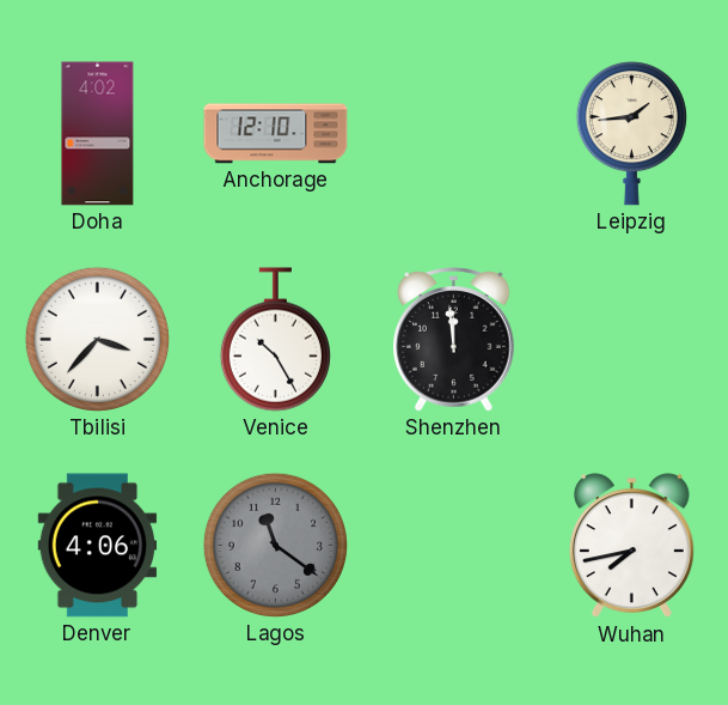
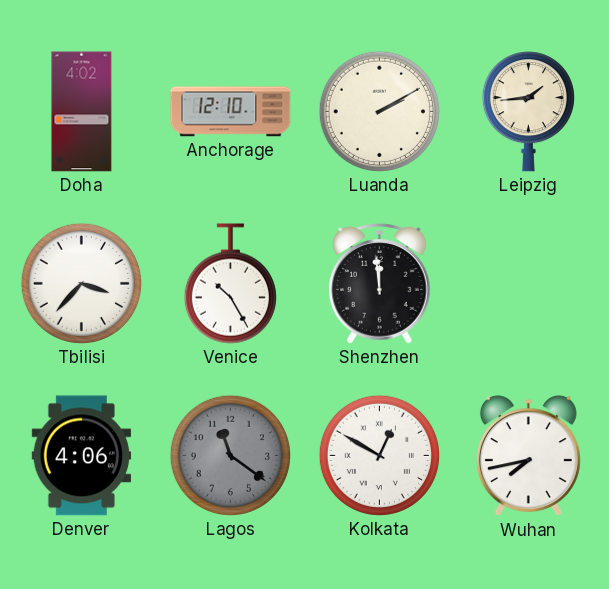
Luanda: none -> 2:10 (379, 111)
Kolkata: none -> 12:50 (379, 455)
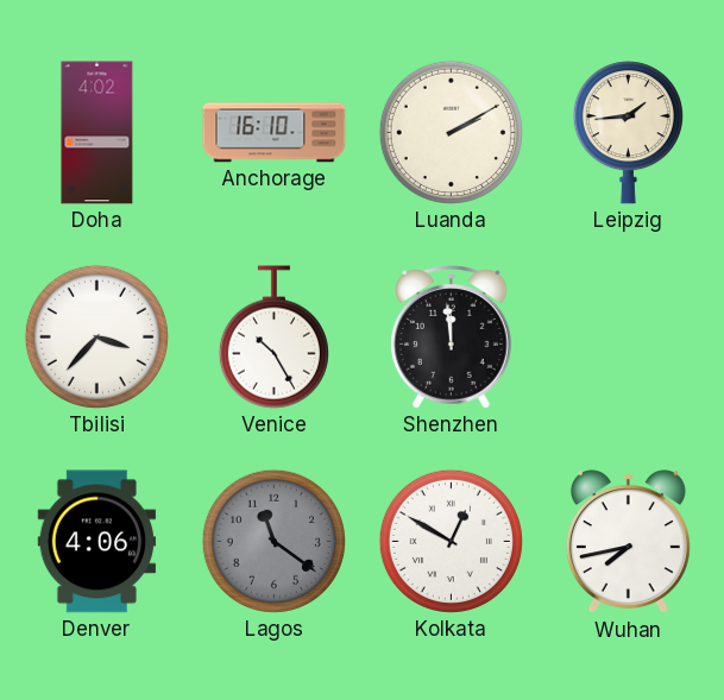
Anchorage: 12:10 -> 16:10 (275, 133)
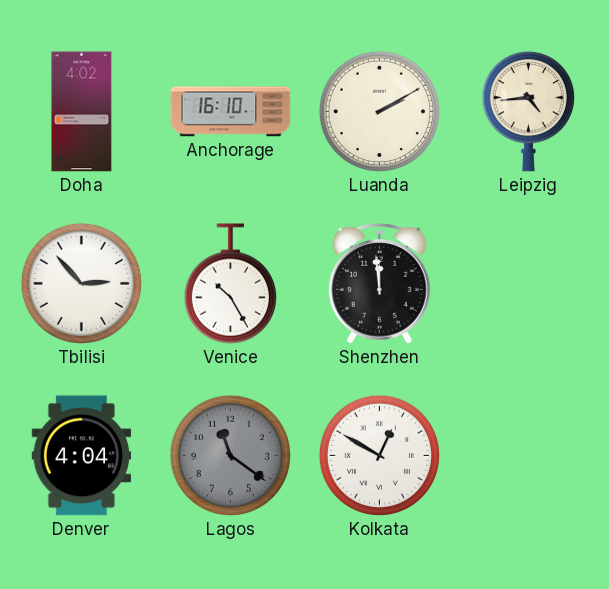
Leipzig: 1:44 -> 4:44 (528, 112)
Tbilisi: 3:37 -> 2:53 (81, 283)
Denver: 4:06 -> 4:04 (82, 456)
Wuhan: 7:43 -> none (628, 542)
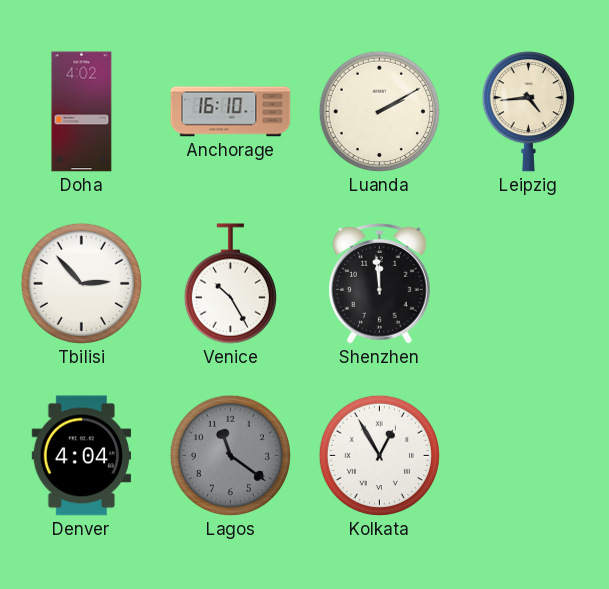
Kolkata: 12:50 -> 12:55 (379, 455)
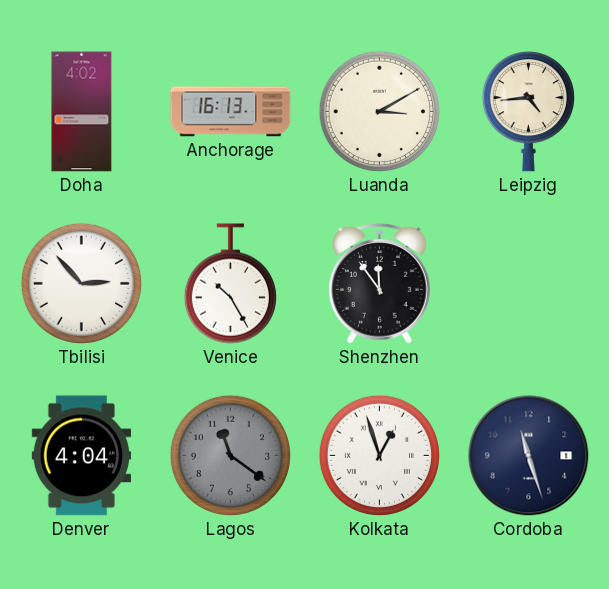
Anchorage: 16:10 -> 16:13 (231, 112)
Luanda: 2:10 -> 3:10 (379, 111)
Shenzhen: 11:59 -> 11:54 (380, 284)
Kolkata: 12:55 -> 12:57 (379, 455)
Cordoba: none -> 11:27 (529, 456)
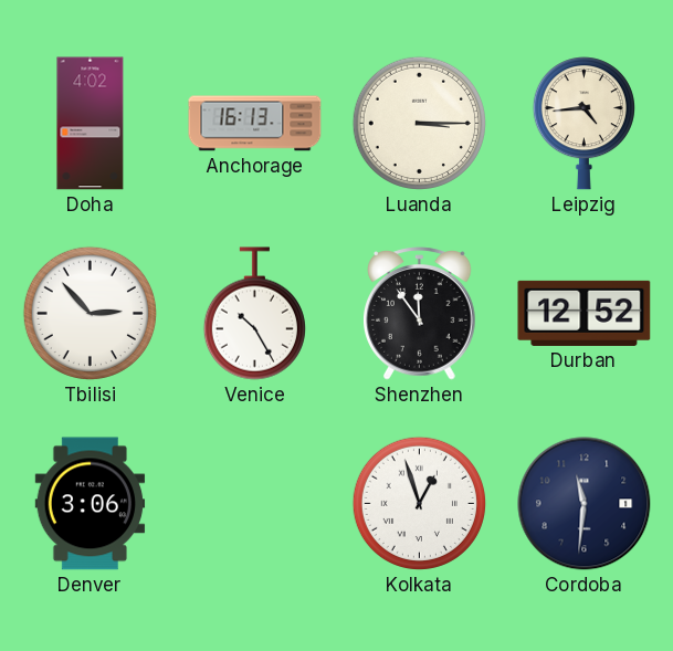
Luanda: 3:10 -> 3:15 (419, 123)
Durban: none -> 12:52 (585, 313)
Denver: 4:04 -> 3:06 (91, 504)
Lagos: 11:21 -> none (230, 455)
Cordoba: 11:27 -> 11:31 (585, 504)
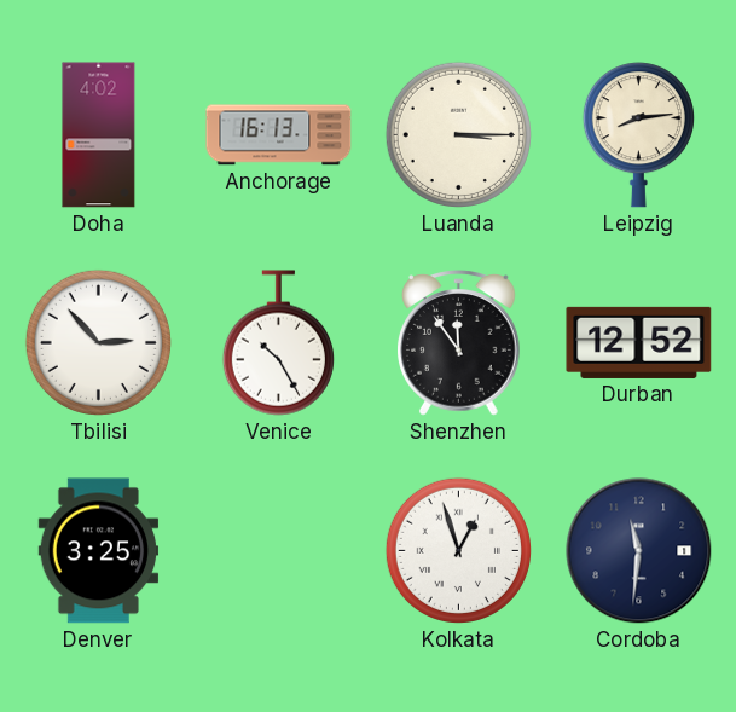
Leipzig: 4:44 -> 8:14 (638, 135)
Denver: 3:06 -> 3:25 (99, 551)
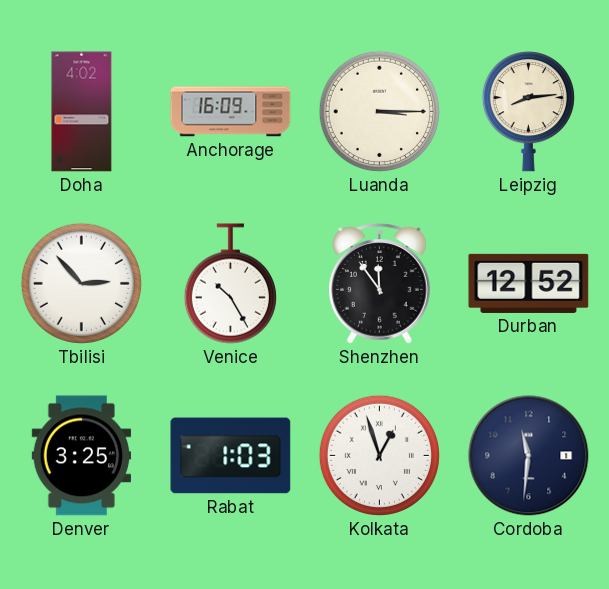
Anchorage: 16:13 -> 16:09 (231, 112)
Rabat: none -> 1:03 (231, 456)
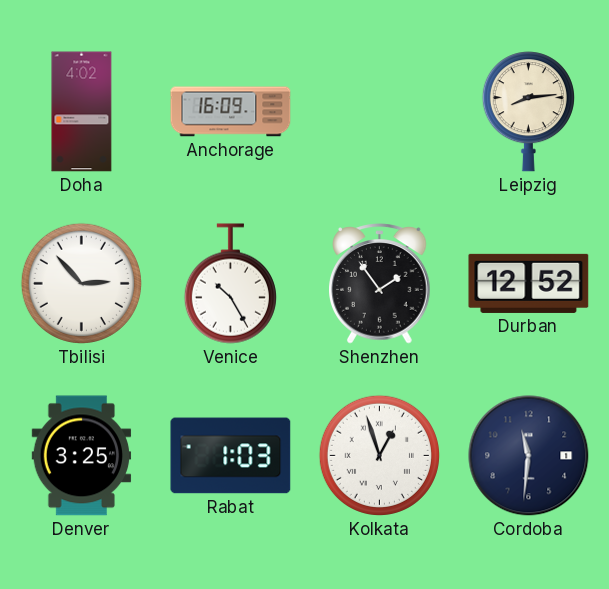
Luanda: 3:15 -> none (379, 111)
Shenzhen: 11:54 -> 1:54 (380, 284)
